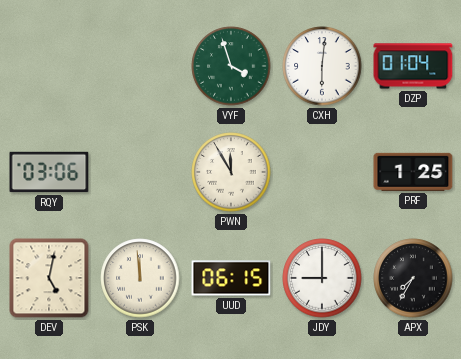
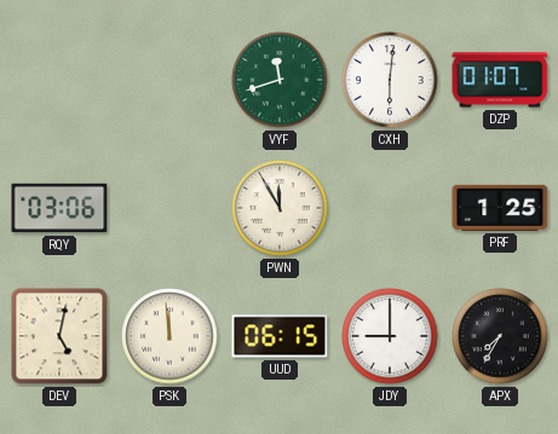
VYF: 3:57 -> 11:42 (280, 80)
DZP: 01:04 -> 01:07 (500, 80)
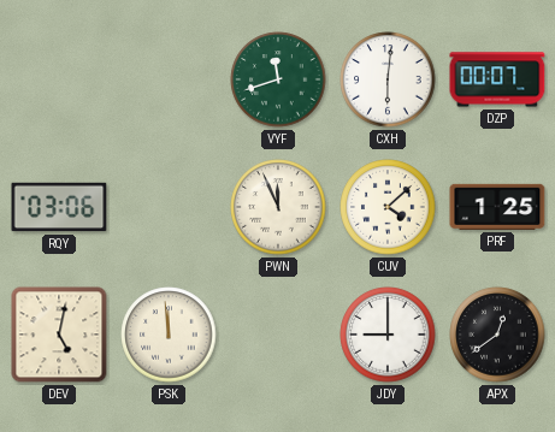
DZP: 01:07 -> 00:07 (497, 79)
PWN: 11:55 -> 11:56 (278, 207)
CUV: none -> 4:08 (388, 207)
UUD: 06:15 -> none (280, 336)
APX: 7:35 -> 12:39 (497, 335)
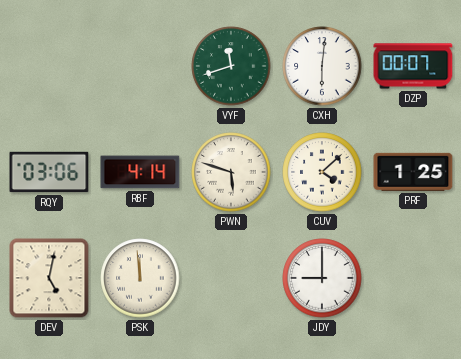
RBF: none -> 4:14 (140, 172)
PWN: 11:56 -> 5:48 (231, 172)
APX: 12:39 -> none (497, 335)
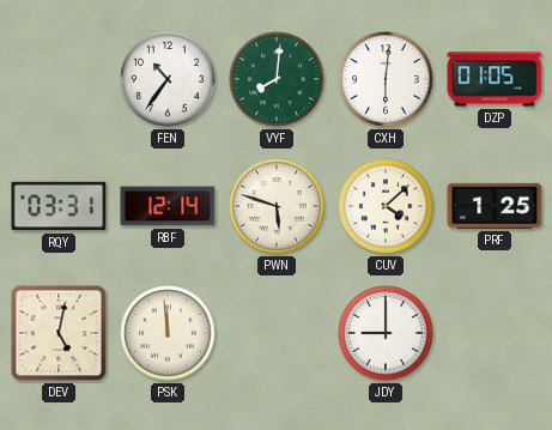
FEN: none -> 10:36 (168, 79)
VYF: 11:42 -> 8:01 (277, 79)
DZP: 00:07 -> 01:05 (495, 79)
RQY: 03:06 -> 03:31 (59, 206)
RBF: 4:14 -> 12:14 (168, 206)
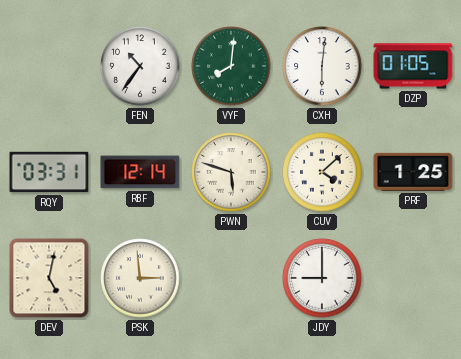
PSK: 11:59 -> 2:59 (140, 278)
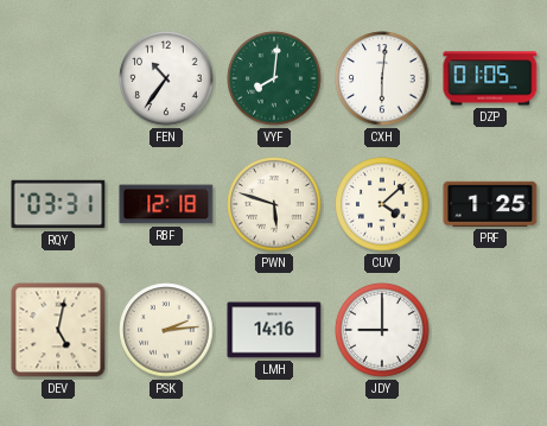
RBF: 12:14 -> 12:18 (166, 204)
PSK: 2:59 -> 2:14 (166, 330)
LMH: none -> 14:16 (274, 330)
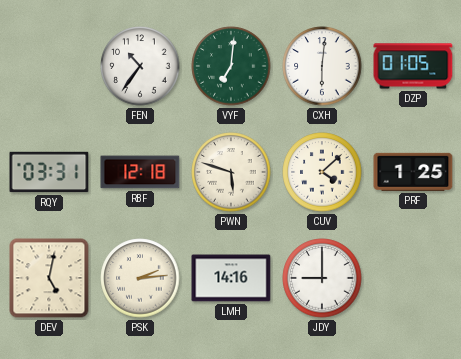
VYF: 8:01 -> 7:01 (231, 66)
